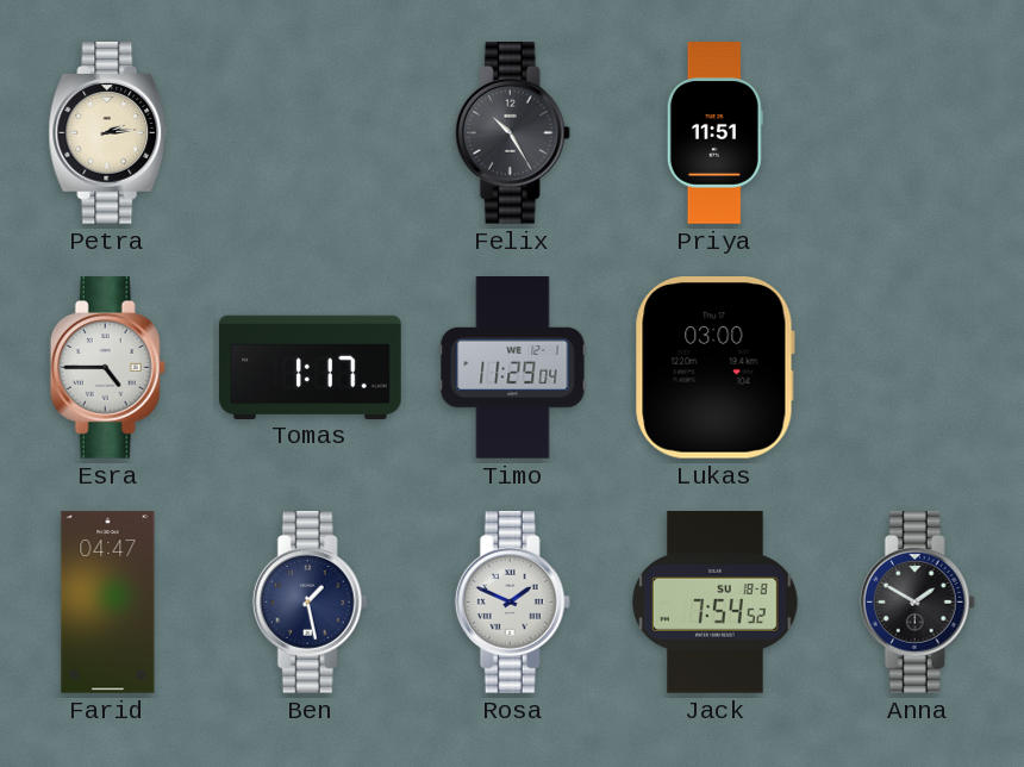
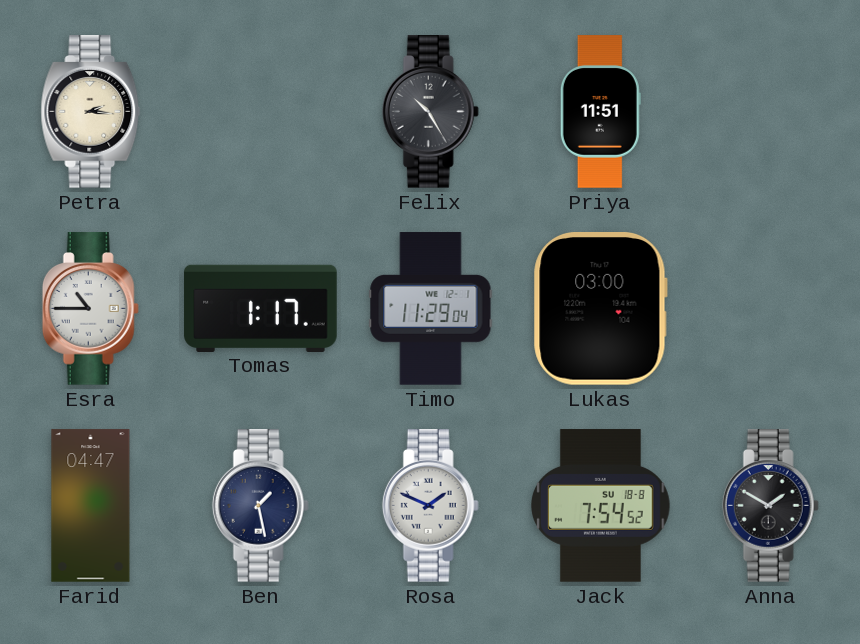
Petra: 2:14 -> 2:16 (91, 112)
Esra: 4:45 -> 10:45 (90, 309)
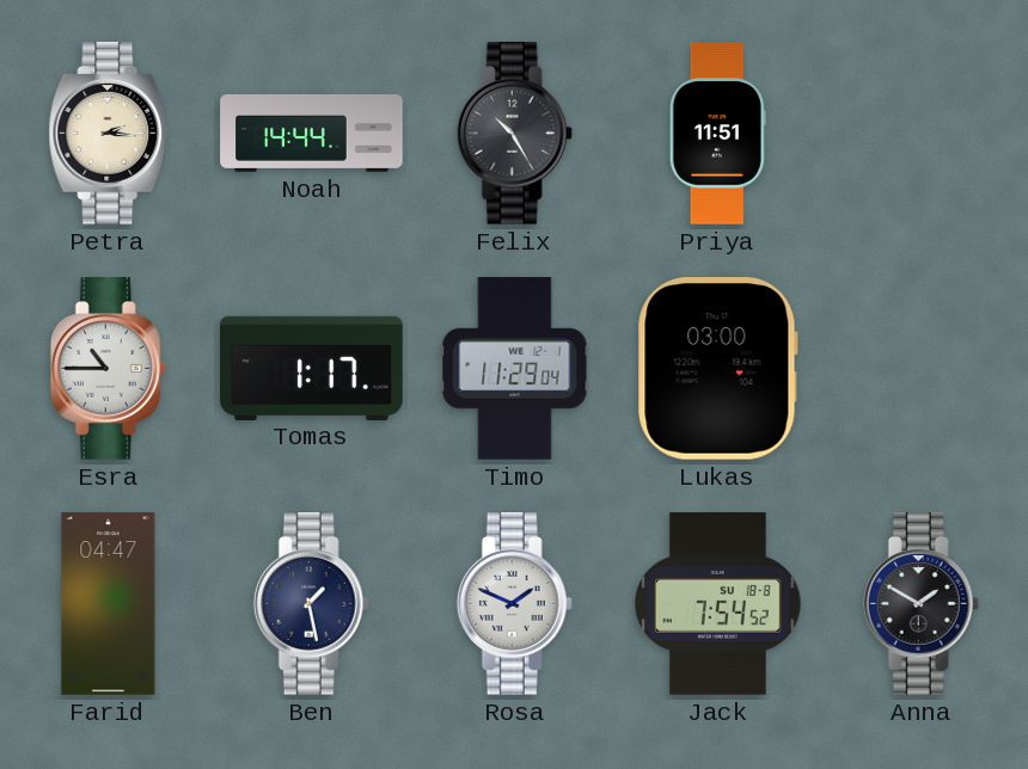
Noah: none -> 14:44 (312, 133)
